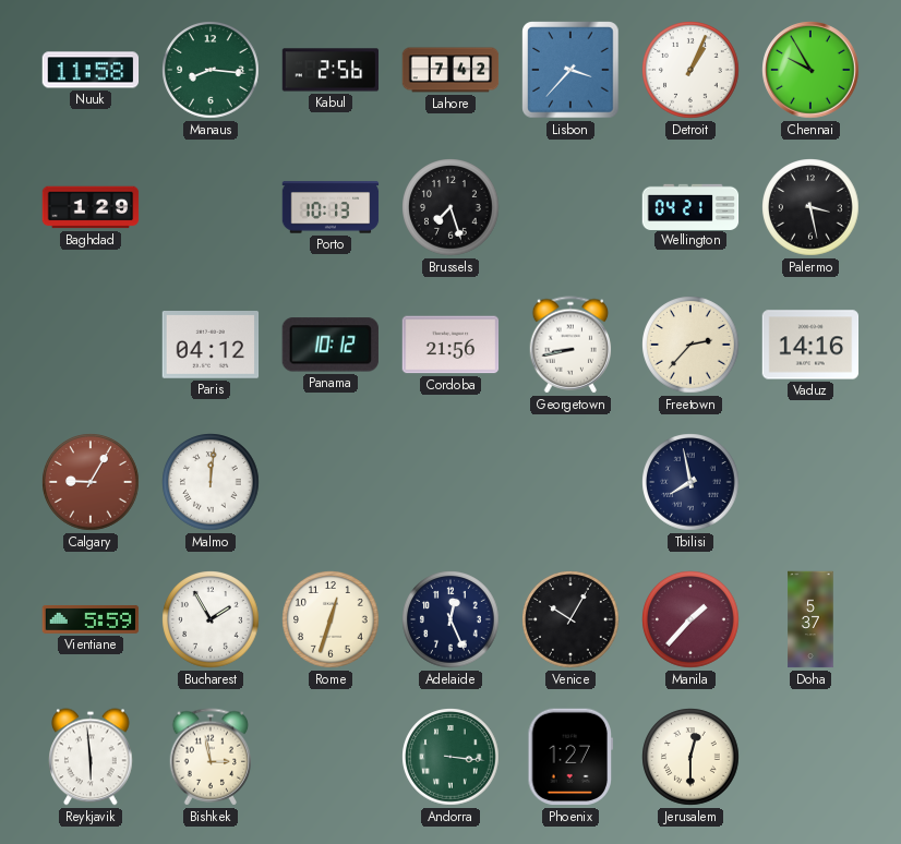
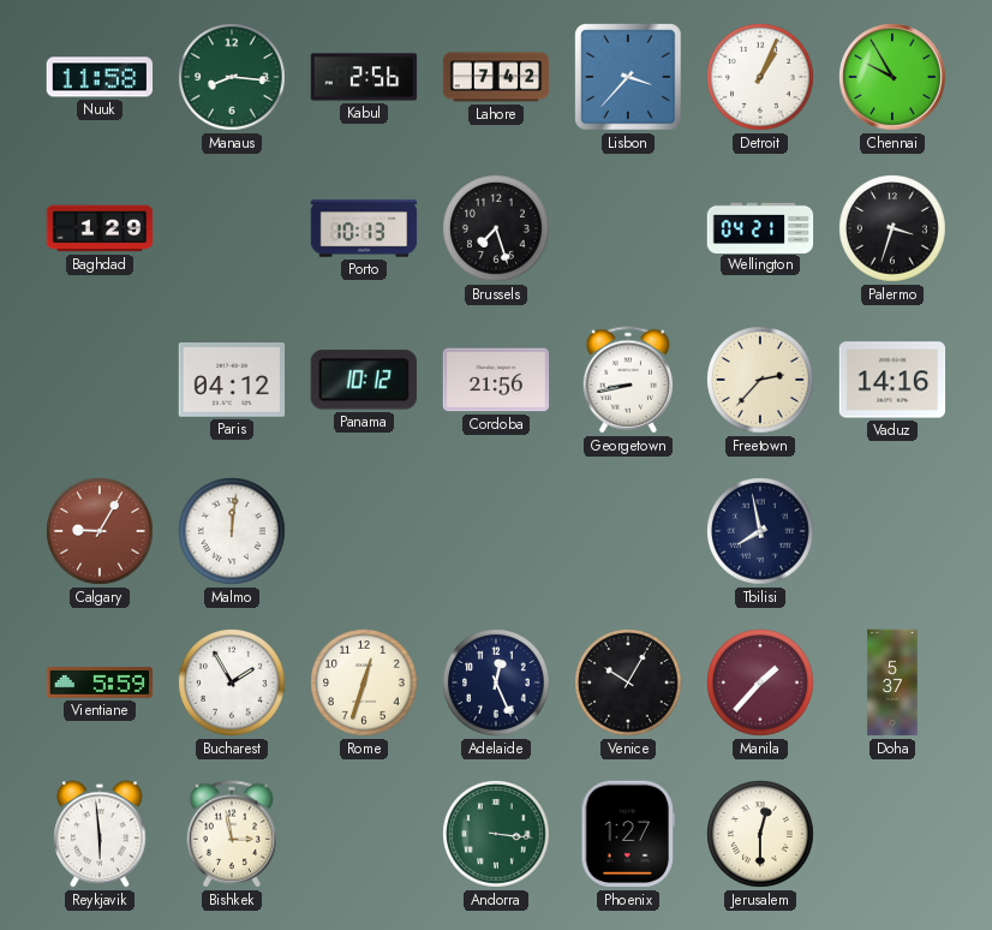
Palermo: 3:28 -> 3:33 (892, 228)
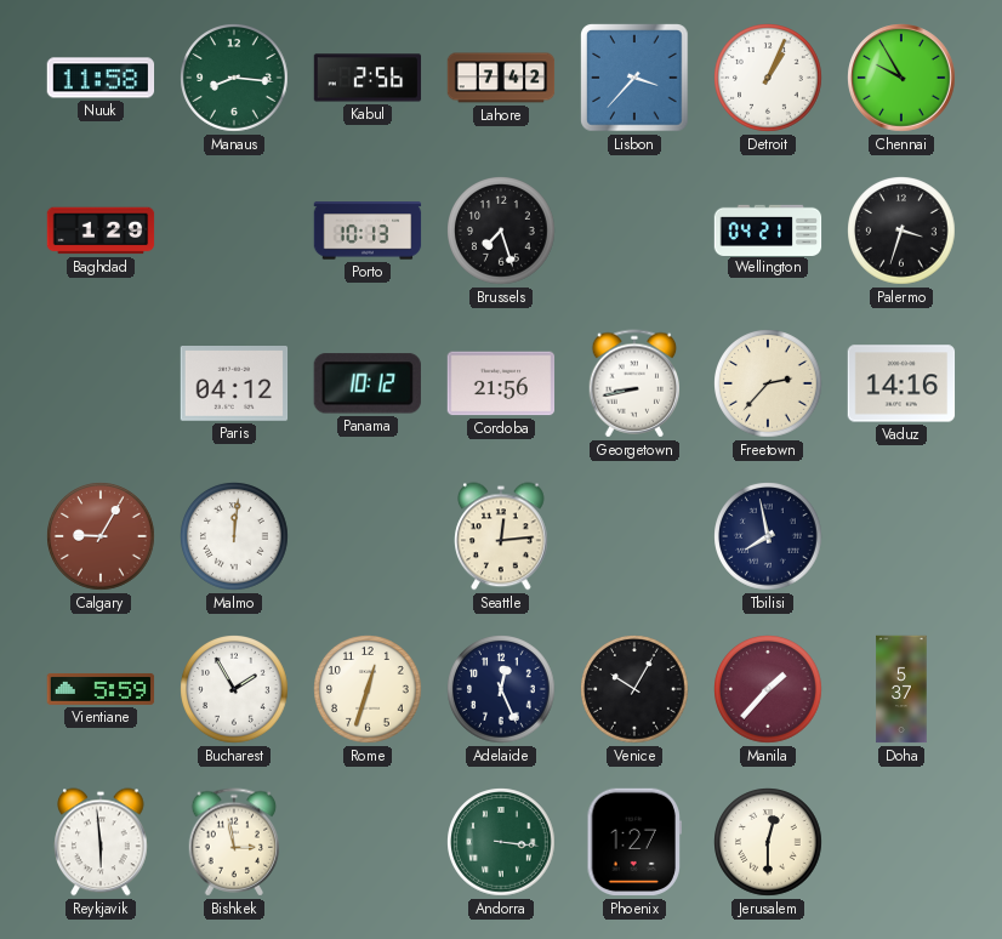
Seattle: none -> 12:14 (501, 536)
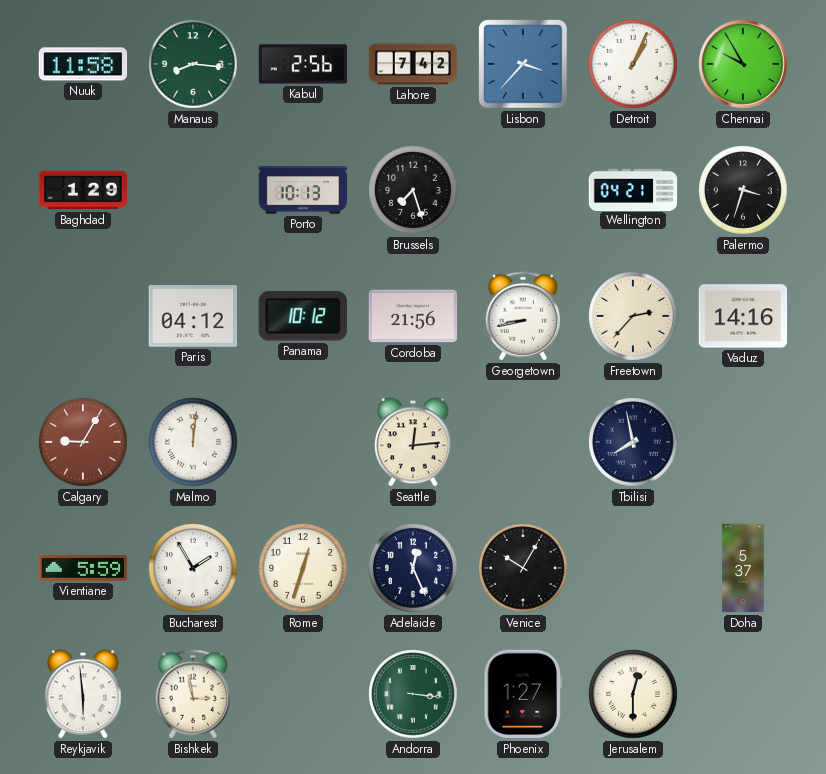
Manila: 1:37 -> none (768, 689)
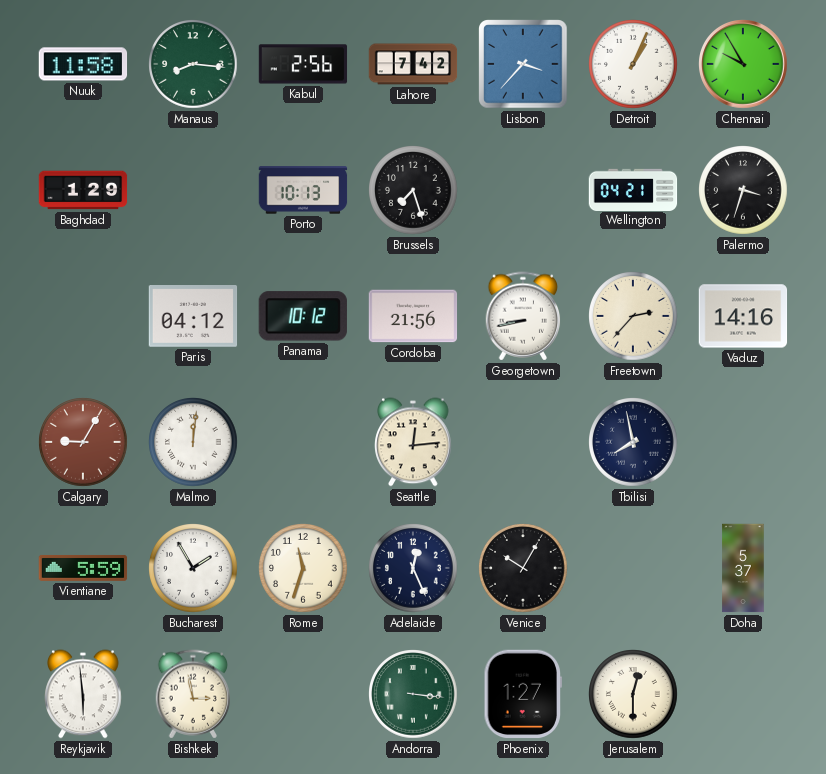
Rome: 12:33 -> 11:33 (303, 568)
